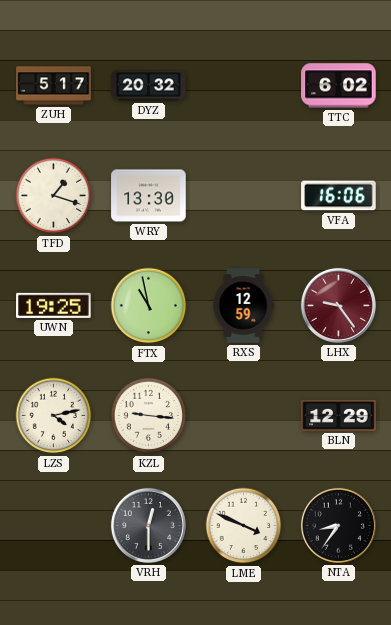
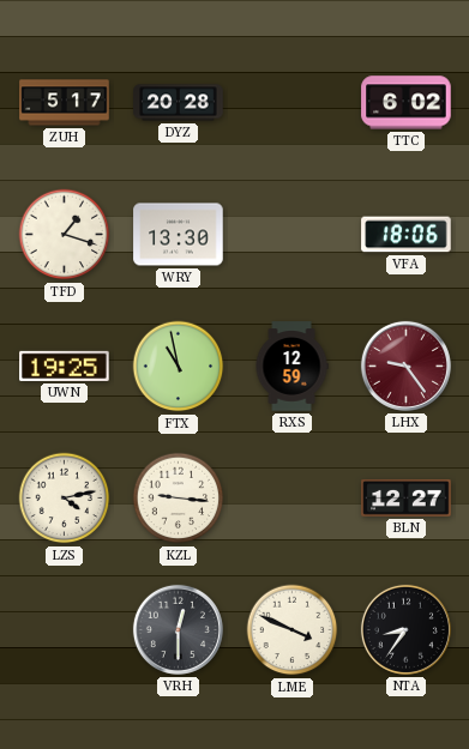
DYZ: 20:32 -> 20:28 (179, 103)
VFA: 16:06 -> 18:06 (407, 235)
BLN: 12:29 -> 12:27 (407, 497)
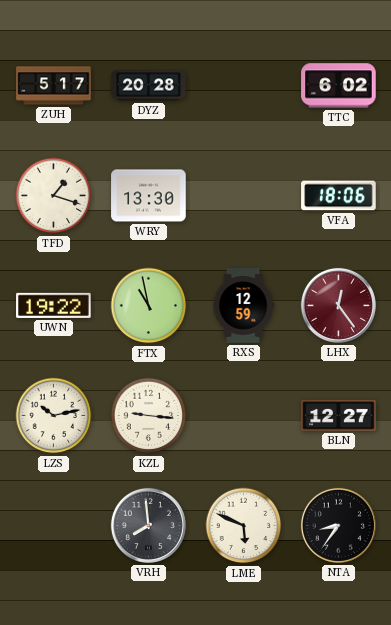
UWN: 19:25 -> 19:22 (54, 305)
LHX: 9:24 -> 12:24 (338, 305)
LZS: 4:13 -> 10:13 (54, 416)
VRH: 12:30 -> 7:59 (148, 525)
LME: 3:49 -> 5:49 (244, 526)
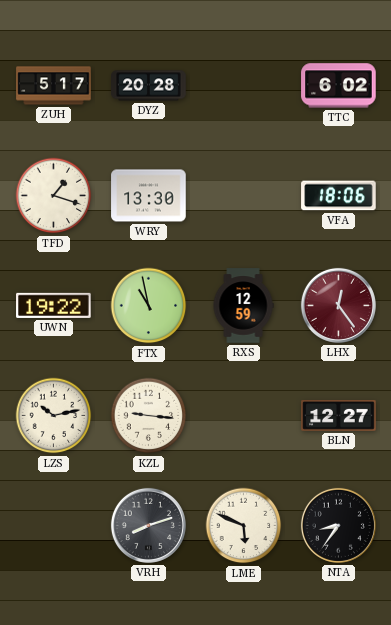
VRH: 7:59 -> 8:12 (148, 525)
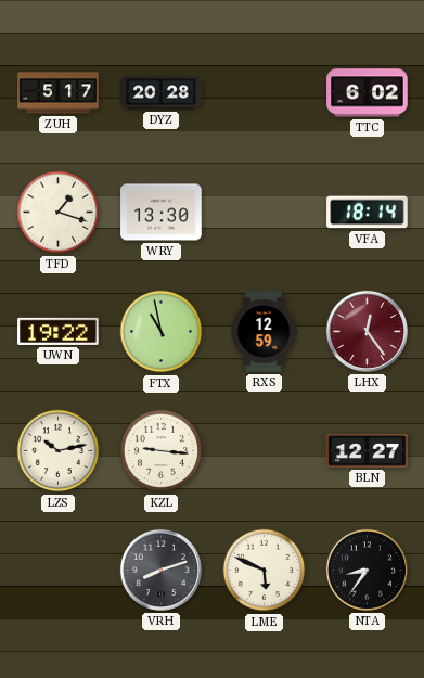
VFA: 18:06 -> 18:14 (368, 213)
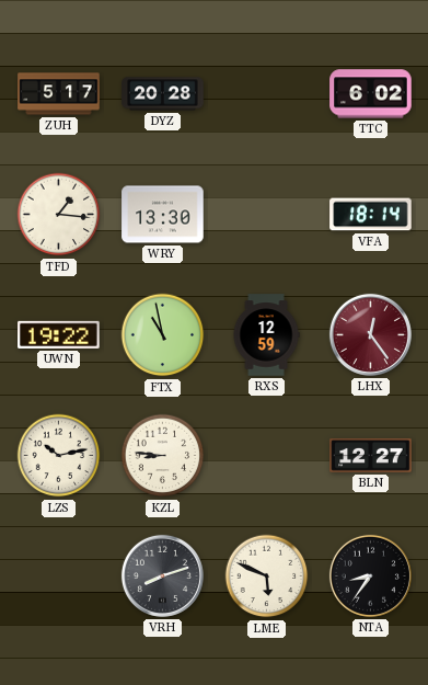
TFD: 1:18 -> 1:16 (59, 215)
KZL: 9:16 -> 8:46 (163, 456)
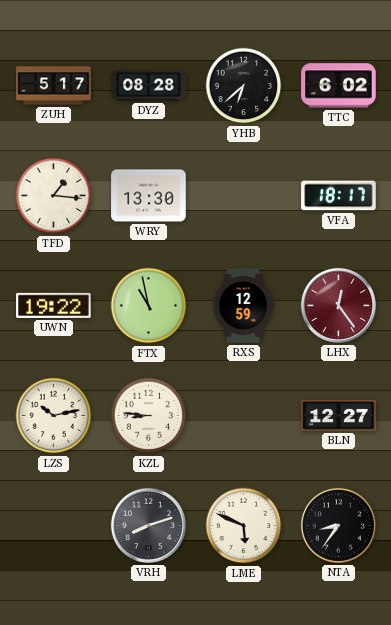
DYZ: 20:28 -> 08:28 (149, 86)
YHB: none -> 6:38 (244, 86)
VFA: 18:14 -> 18:17 (339, 196)
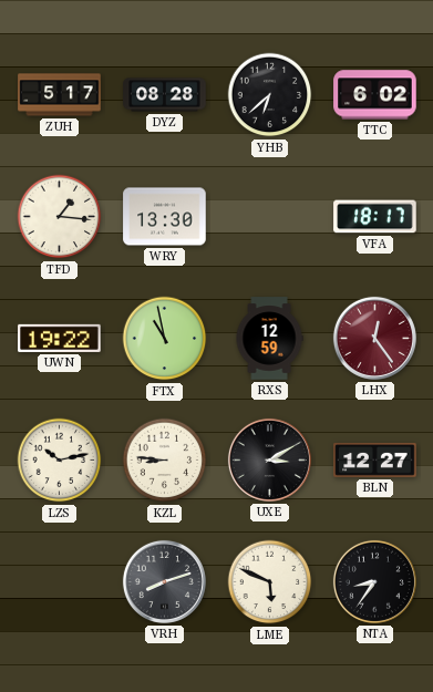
UXE: none -> 3:10 (269, 459)
